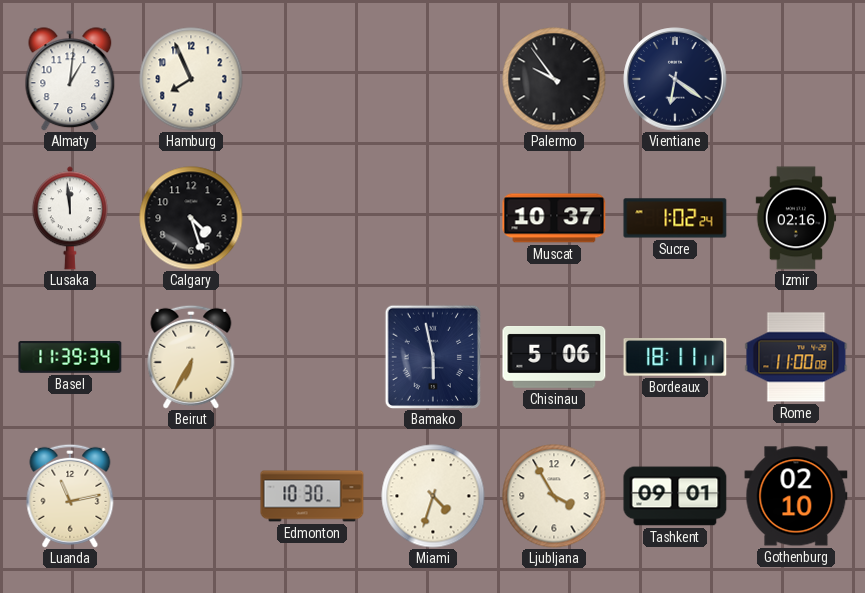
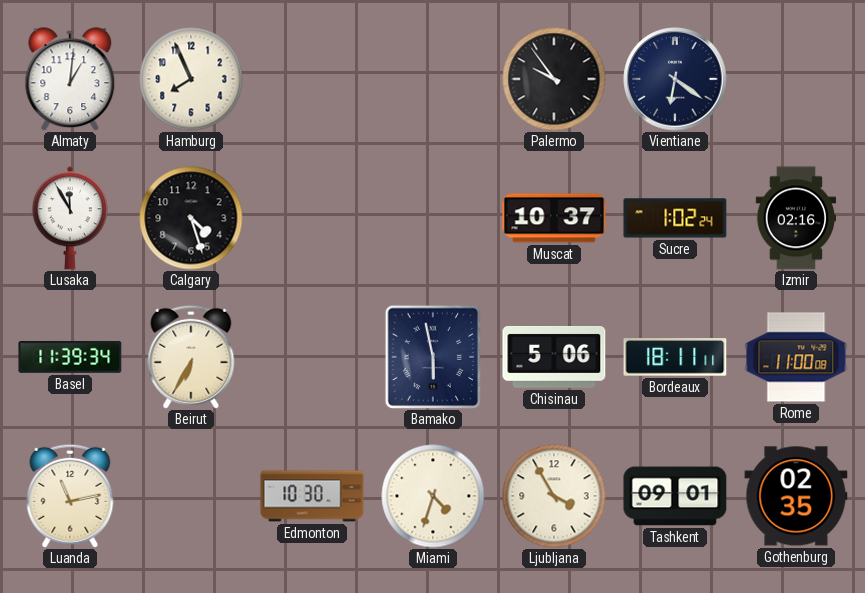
Lusaka: 11:59 -> 11:55 (70, 218)
Gothenburg: 02:10 -> 02:35 (796, 496)
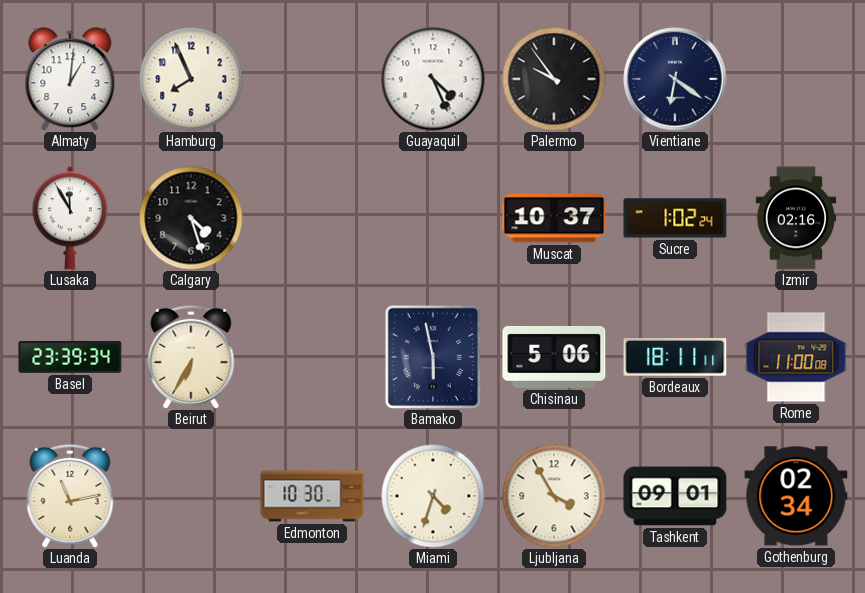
Guayaquil: none -> 4:26 (433, 79)
Basel: 11:39 -> 23:39 (70, 357)
Gothenburg: 02:35 -> 02:34 (796, 496)
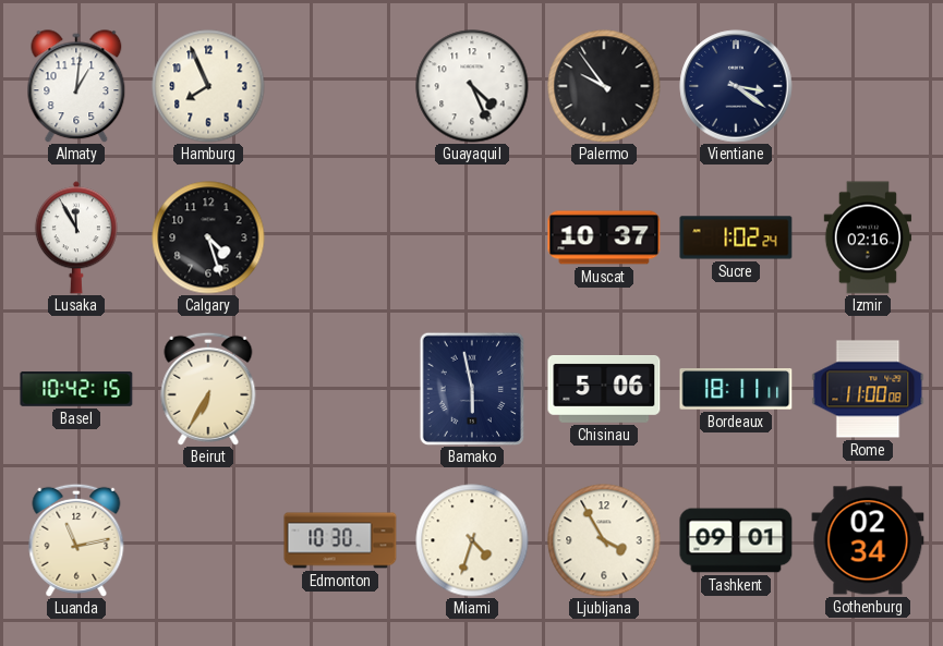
Vientiane: 6:21 -> 3:21 (736, 86)
Basel: 23:39 -> 10:42 (76, 389)
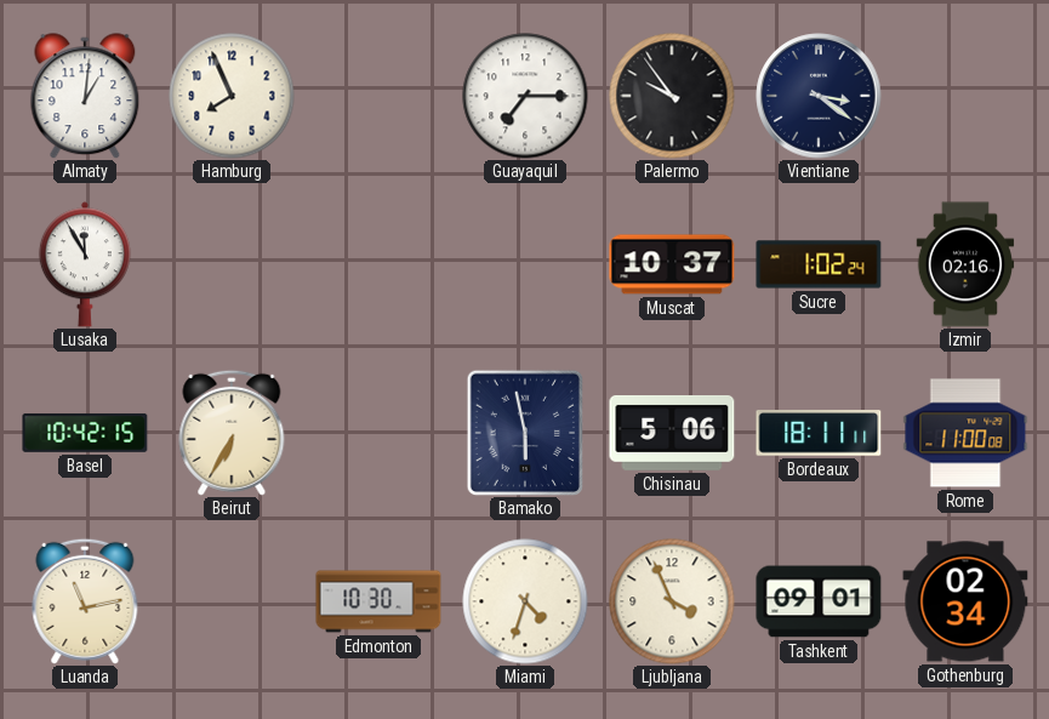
Guayaquil: 4:26 -> 7:15 (525, 96)
Calgary: 4:27 -> none (208, 237)
Ljubljana: 3:55 -> 3:56 (672, 601)
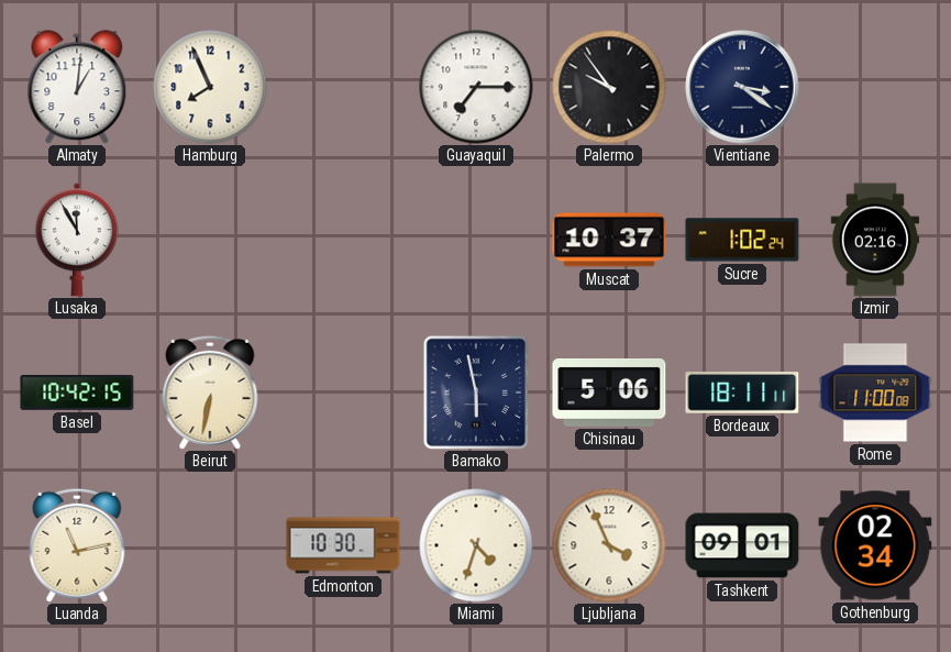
Beirut: 6:35 -> 6:32 (210, 393)
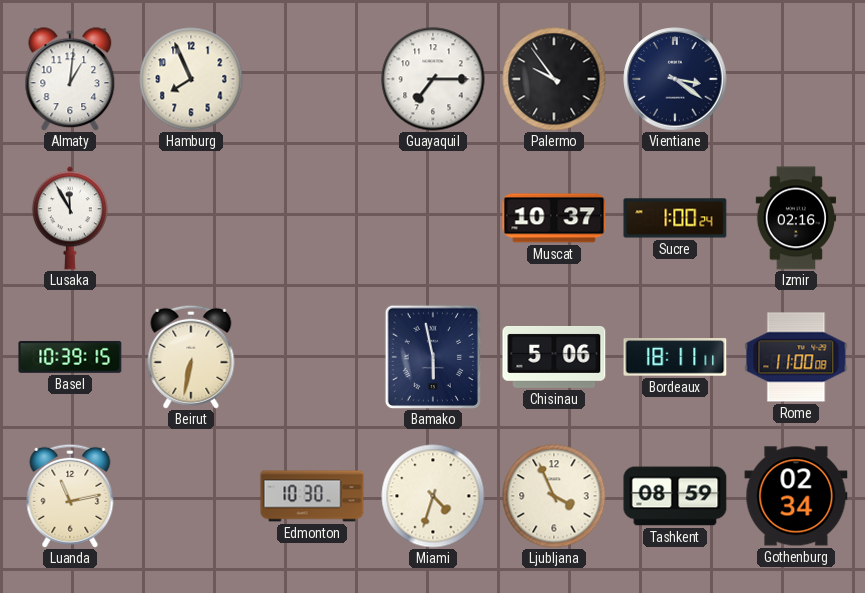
Sucre: 1:02 -> 1:00 (675, 218)
Basel: 10:42 -> 10:39 (70, 357)
Tashkent: 09:01 -> 08:59 (675, 496)
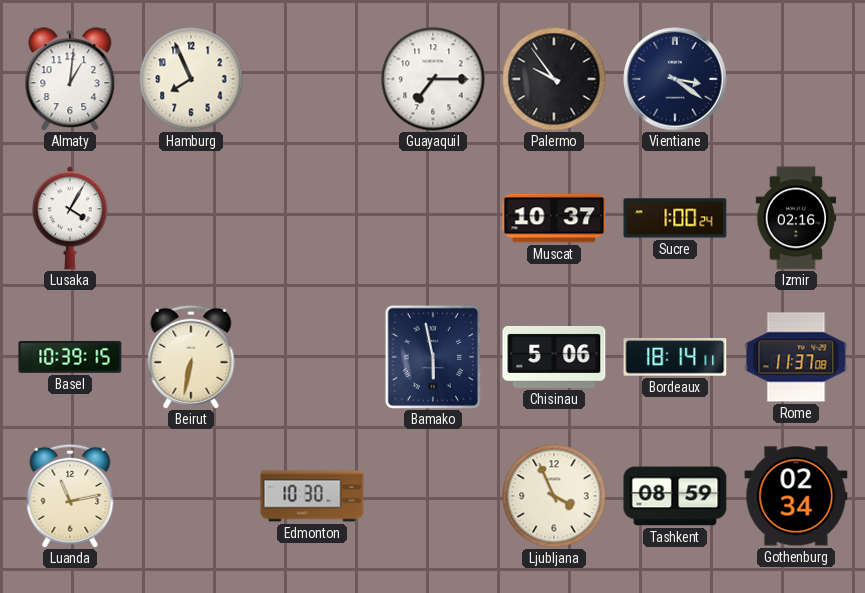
Lusaka: 11:55 -> 4:05 (70, 218)
Bordeaux: 18:11 -> 18:14 (675, 357)
Rome: 11:00 -> 11:37 (796, 357)
Miami: 4:33 -> none (433, 496)
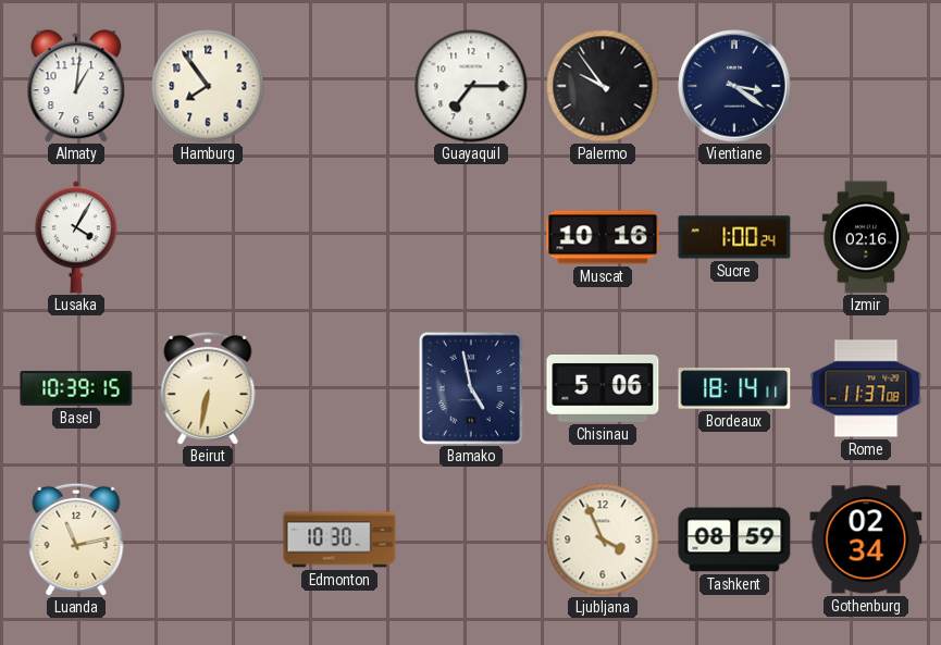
Hamburg: 7:56 -> 7:54 (208, 86)
Muscat: 10:37 -> 10:16 (603, 237)
Bamako: 5:58 -> 4:58 (470, 387)
